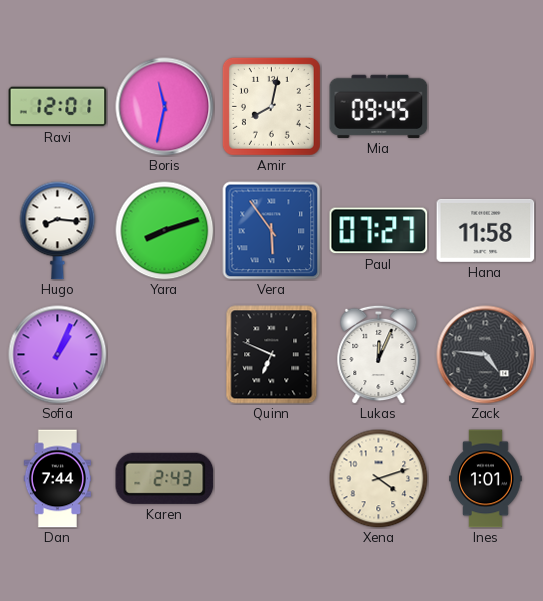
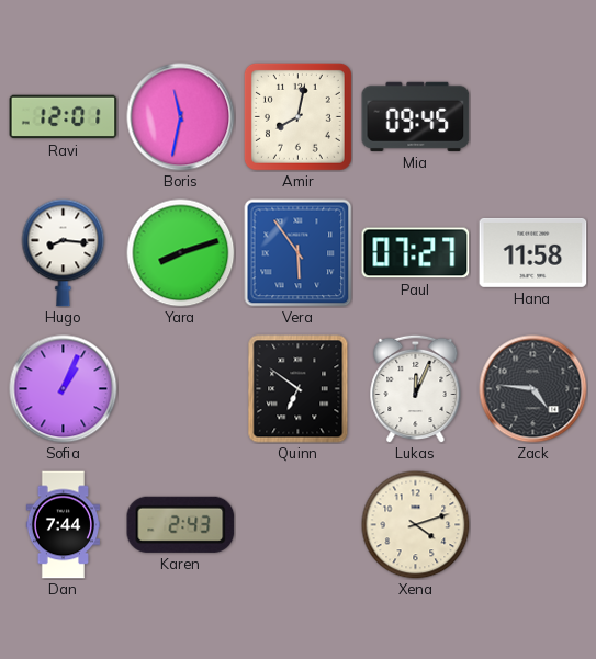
Quinn: 6:49 -> 6:51 (299, 389)
Ines: 1:01 -> none (486, 479)
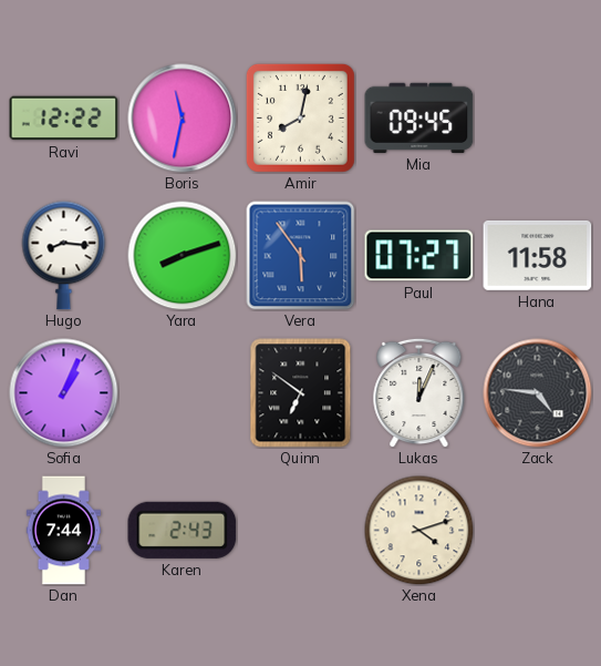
Ravi: 12:01 -> 12:22 (64, 119)
